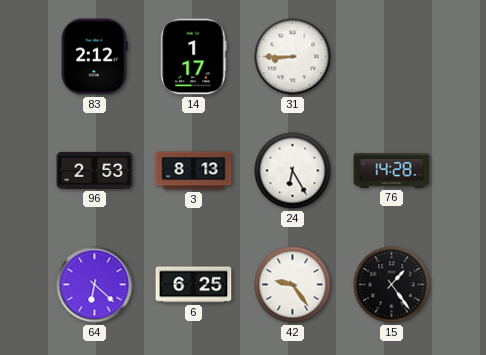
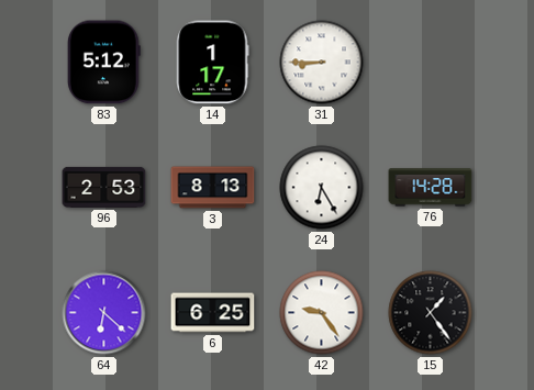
83: 2:12 -> 5:12 (103, 63)
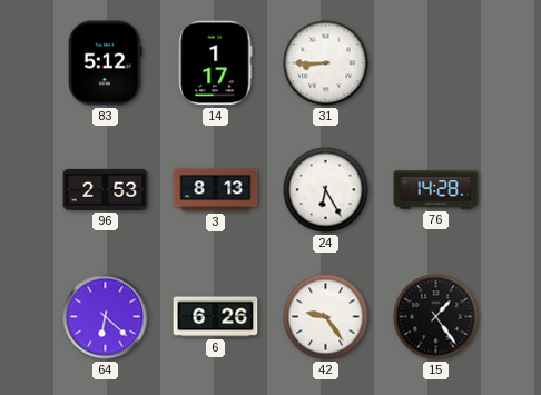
6: 6:25 -> 6:26 (216, 317)
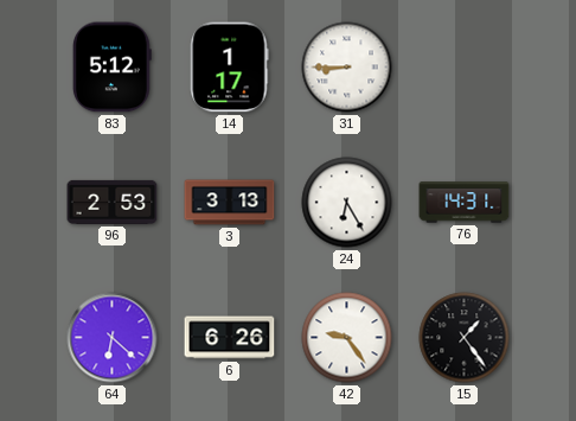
3: 8:13 -> 3:13 (230, 203)
76: 14:28 -> 14:31 (465, 203)
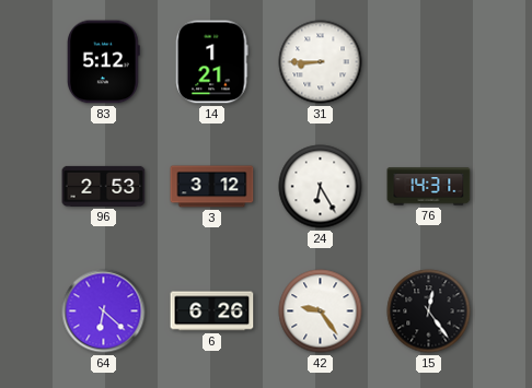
14: 1:17 -> 1:21 (212, 62)
3: 3:13 -> 3:12 (212, 187)
15: 1:24 -> 12:24 (429, 311)
